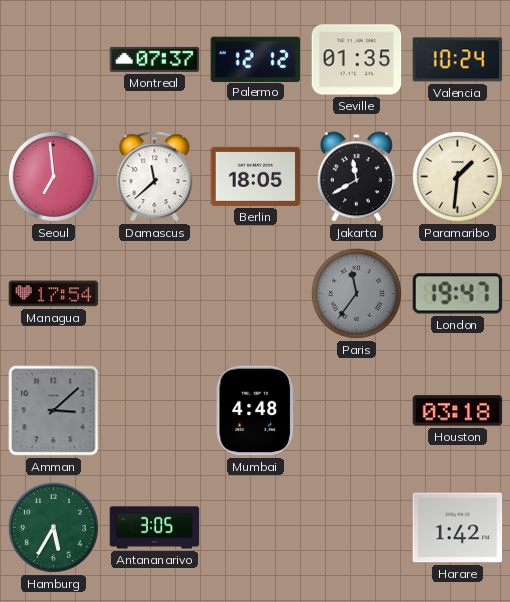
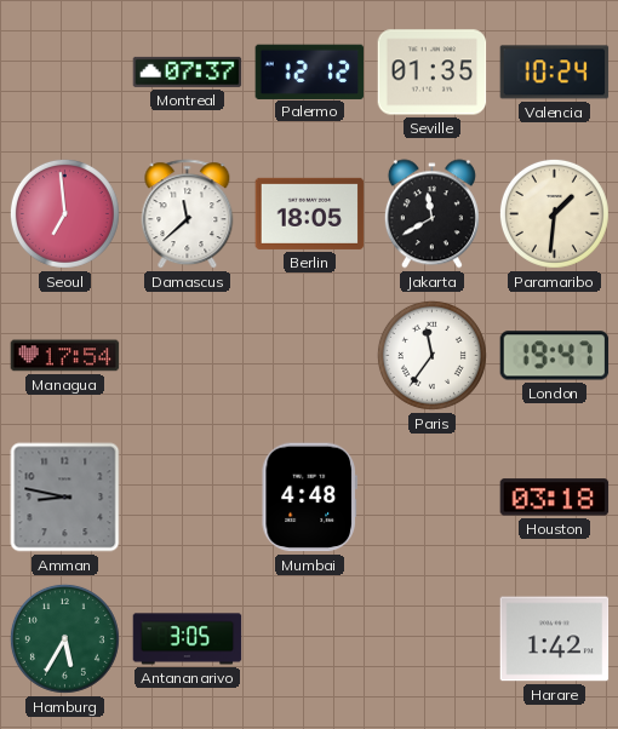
Paris dial: grey -> white (431, 355)
Amman: 3:08 -> 8:47 (65, 498)
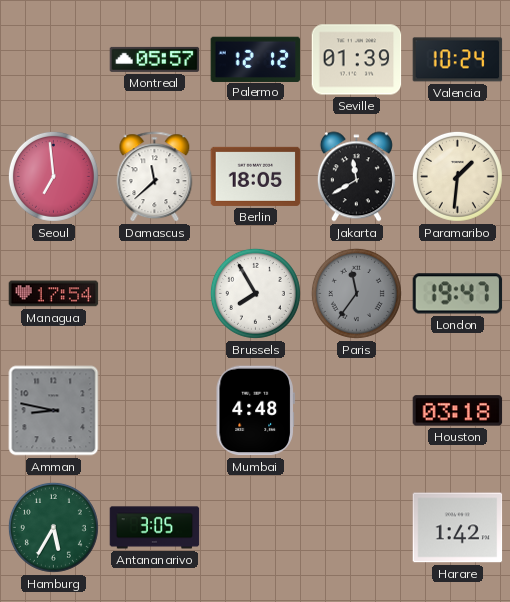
Montreal: 07:37 -> 05:57 (155, 59)
Seville: 01:35 -> 01:39 (357, 60)
Brussels: none -> 7:55 (255, 293)
Paris dial: white -> grey (356, 293)
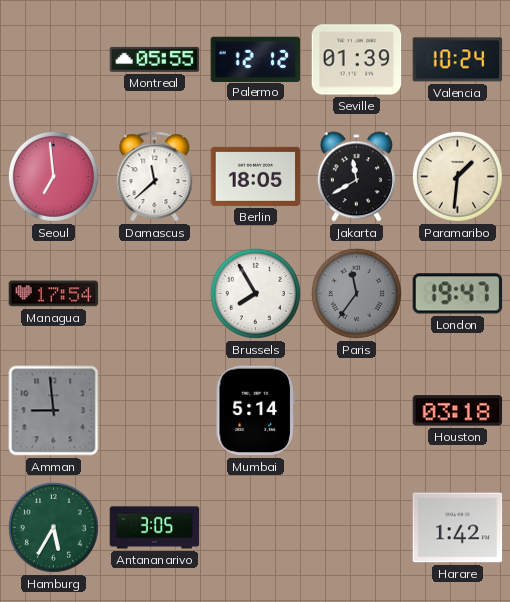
Montreal: 05:57 -> 05:55 (155, 59)
Amman: 8:47 -> 8:59 (54, 411)
Mumbai: 4:48 -> 5:14 (255, 411)
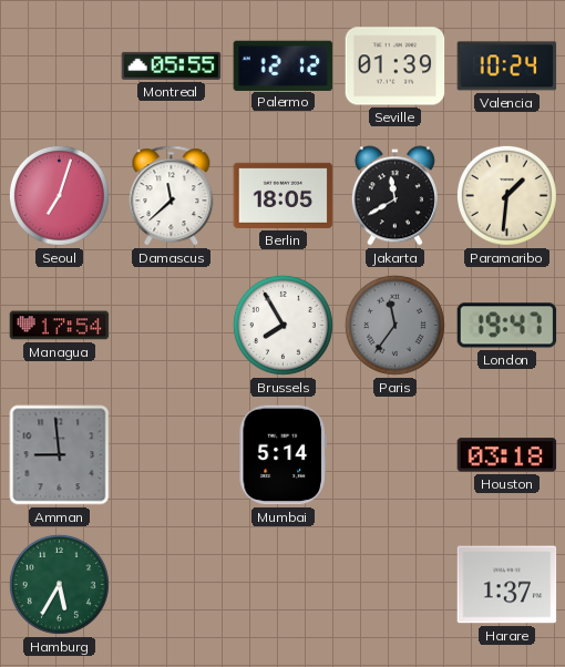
Seoul: 6:59 -> 7:03 (59, 195)
Antananarivo: 3:05 -> none (155, 528)
Harare: 1:42 -> 1:37 (507, 585)
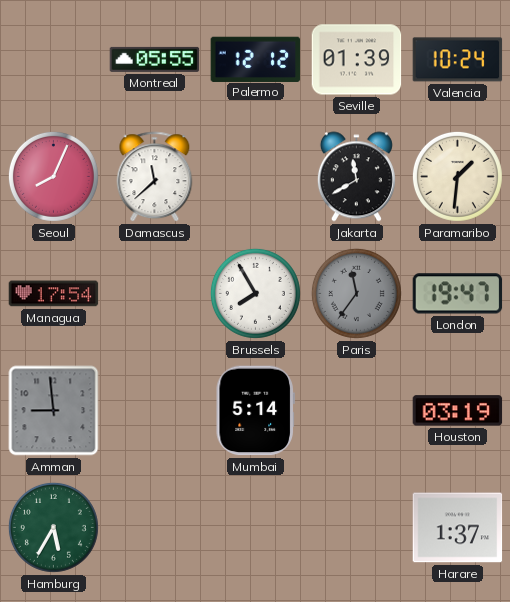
Seoul: 7:03 -> 8:04 (53, 176)
Berlin: 18:05 -> none (284, 195)
Houston: 03:18 -> 03:19 (458, 411)
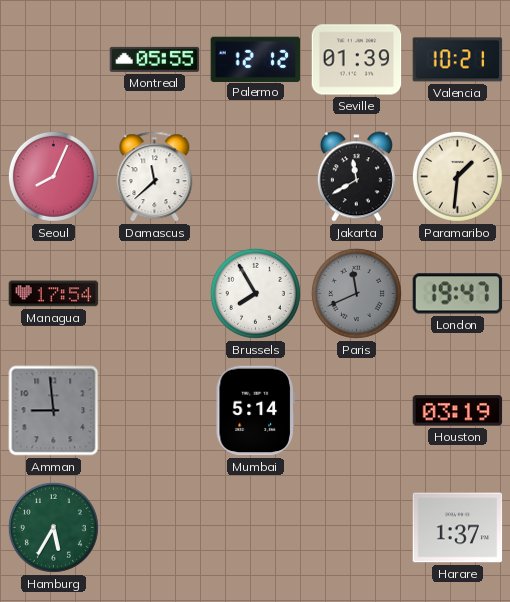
Valencia: 10:24 -> 10:21 (458, 60)
Paris: 11:36 -> 11:41 (356, 293)
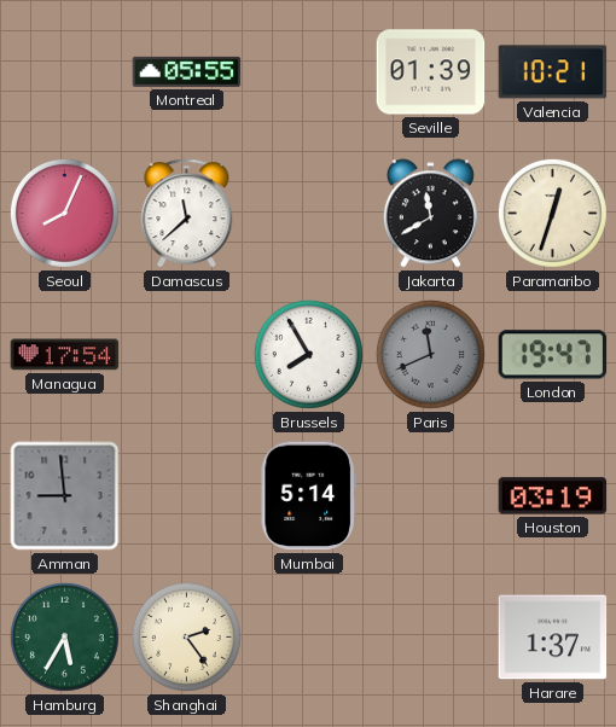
Palermo: 12:12 -> none (256, 59)
Paramaribo: 1:31 -> 12:33 (552, 213)
Shanghai: none -> 2:24 (186, 636)
